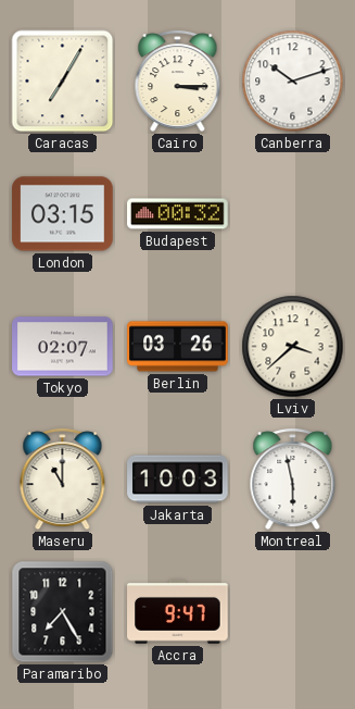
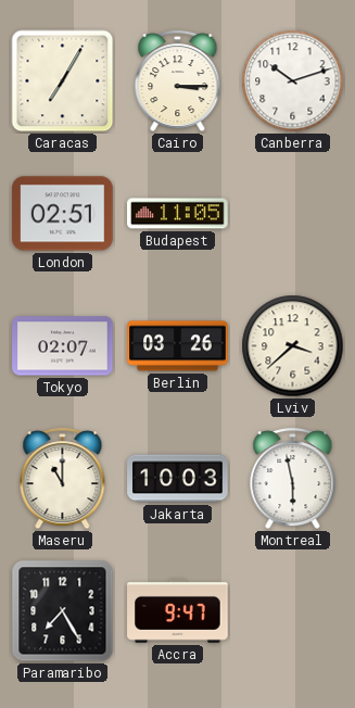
London: 03:15 -> 02:51 (63, 214)
Budapest: 00:32 -> 11:05 (178, 214)
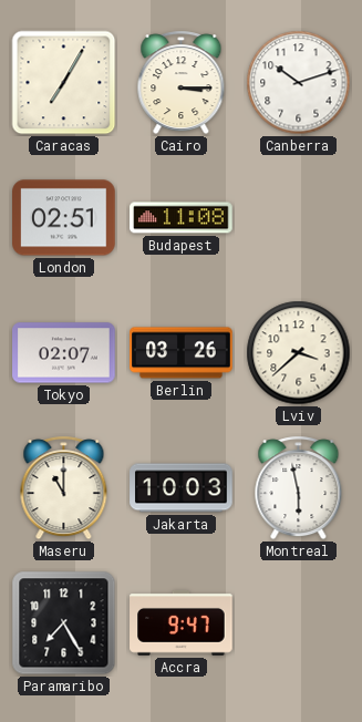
Budapest: 11:05 -> 11:08 (182, 218)
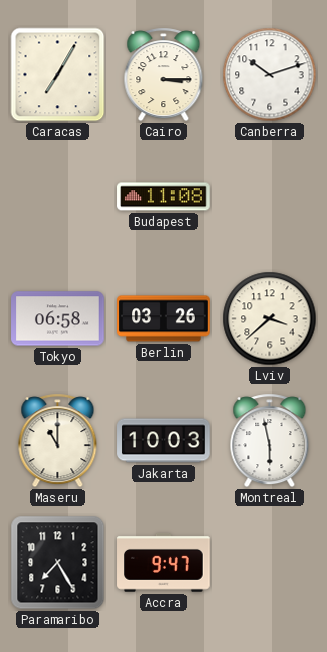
London: 02:51 -> none (64, 218)
Tokyo: 02:07 -> 06:58 (58, 319)
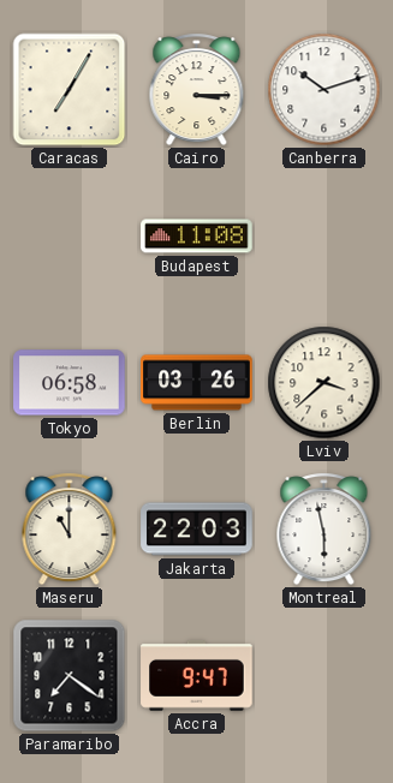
Jakarta: 10:03 -> 22:03 (197, 530)
Paramaribo: 7:25 -> 7:21 (70, 676)
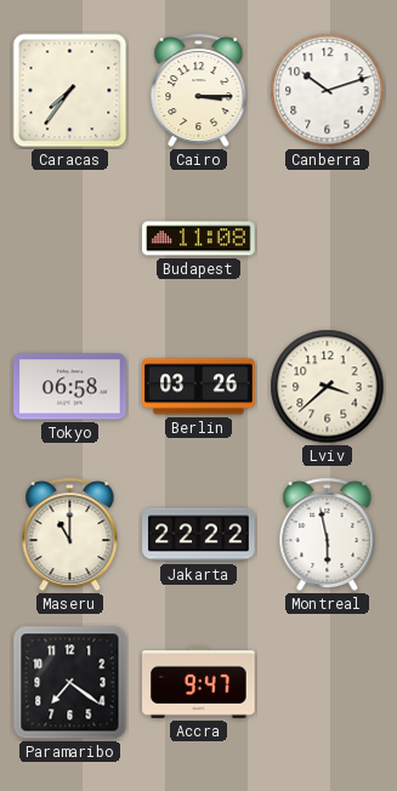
Caracas: 7:05 -> 7:36 (70, 91)
Jakarta: 22:03 -> 22:22 (199, 535)
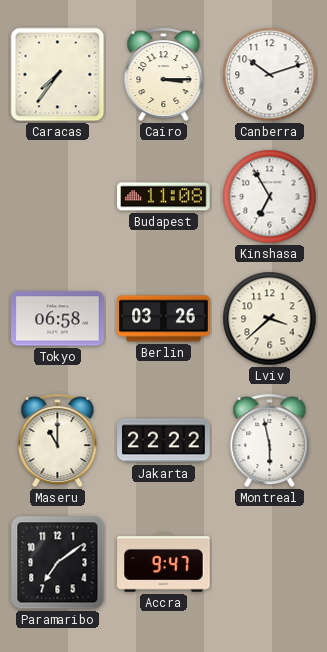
Kinshasa: none -> 6:55 (270, 197)
Paramaribo: 7:21 -> 7:09 (58, 563)
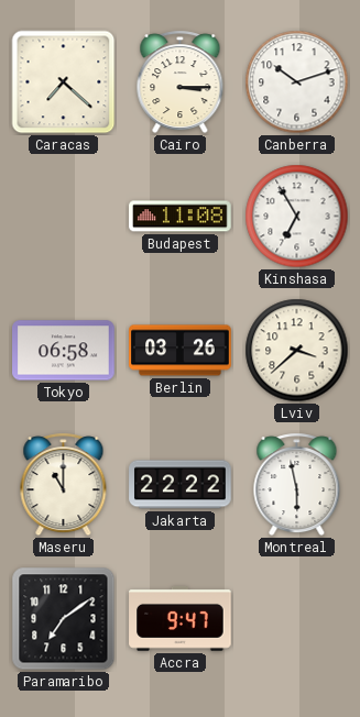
Caracas: 7:36 -> 7:22 (64, 82)
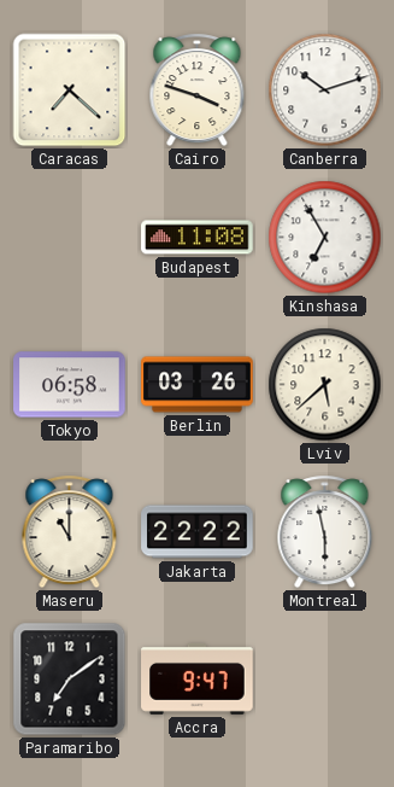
Cairo: 3:15 -> 3:48 (198, 91)
Lviv: 3:38 -> 5:38 (325, 385)
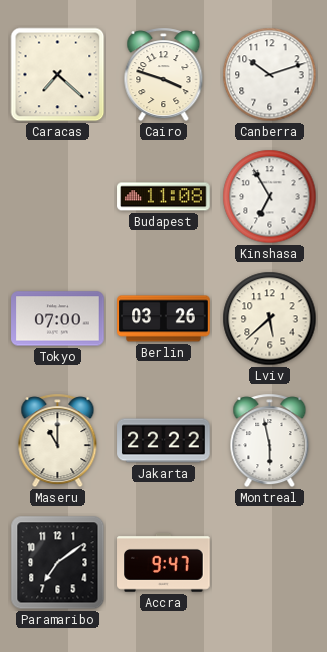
Tokyo: 06:58 -> 07:00 (58, 319)
